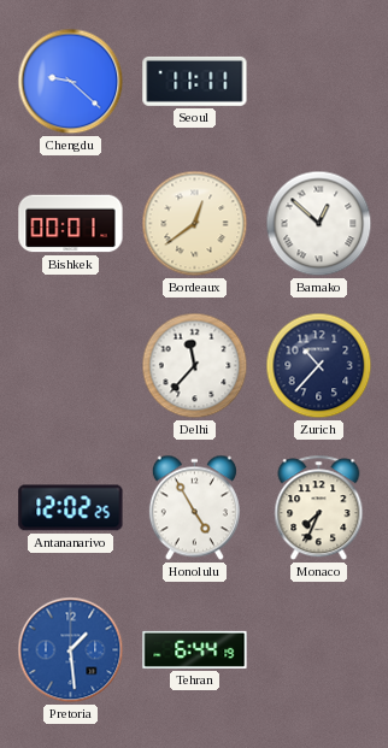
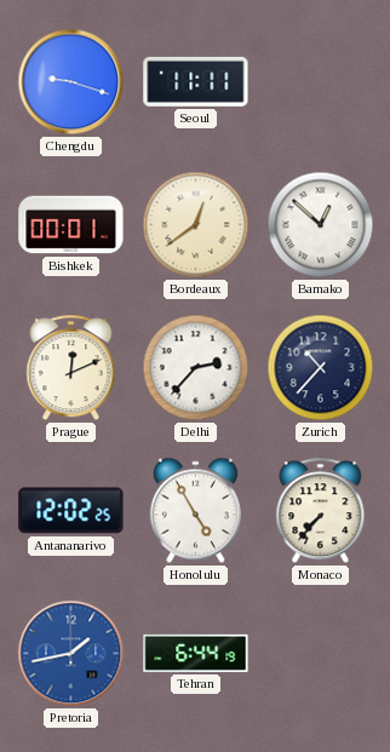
Chengdu: 9:22 -> 9:18 (71, 82)
Prague: none -> 12:11 (71, 368)
Delhi: 11:37 -> 2:37 (196, 368)
Monaco: 7:34 -> 7:37 (321, 511)
Pretoria: 1:29 -> 1:43 (71, 654)
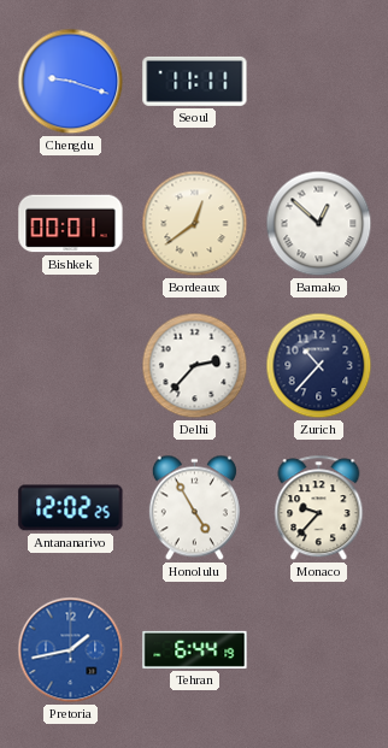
Prague: 12:11 -> none (71, 368)
Monaco: 7:37 -> 9:37 (319, 508)
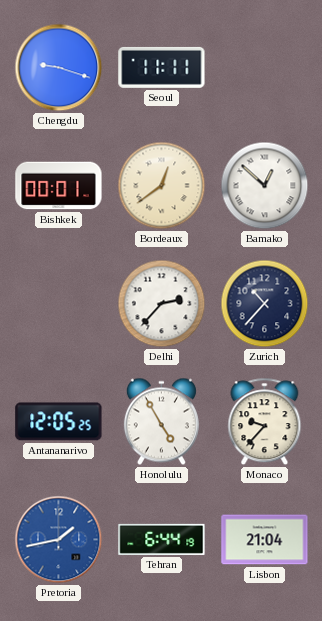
Antananarivo: 12:02 -> 12:05 (59, 422)
Lisbon: none -> 21:04 (265, 540)
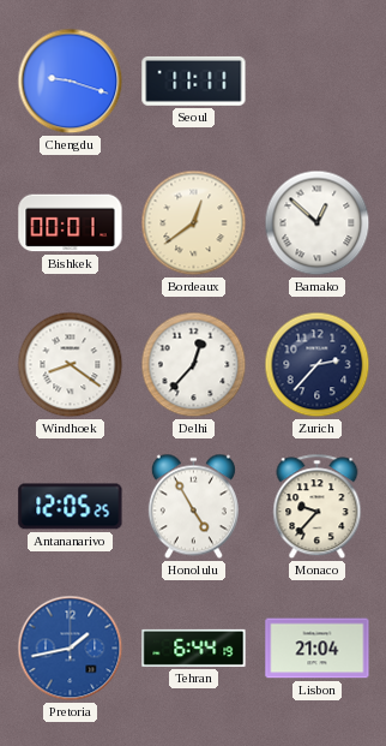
Windhoek: none -> 8:21 (71, 365)
Delhi: 2:37 -> 12:37 (194, 365)
Zurich: 10:37 -> 2:37 (318, 365)
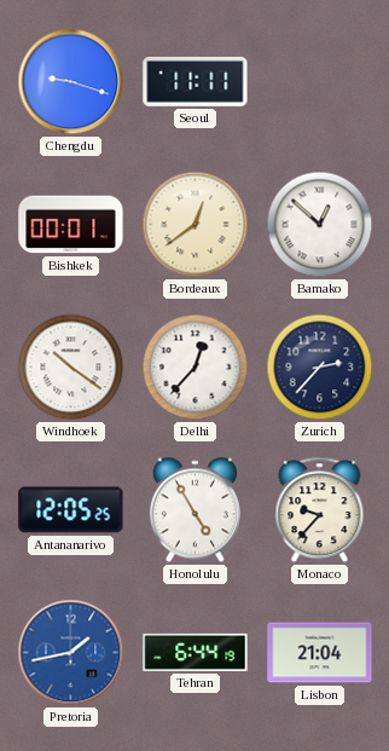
Windhoek: 8:21 -> 10:21 (71, 368)
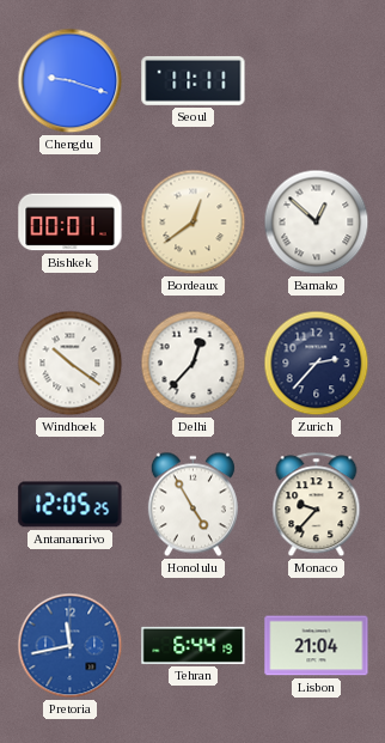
Pretoria: 1:43 -> 11:43 (71, 646)
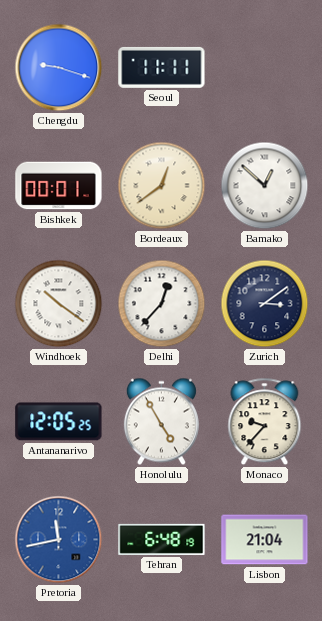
Zurich: 2:37 -> 3:09 (265, 304)
Tehran: 6:44 -> 6:48 (162, 539)
